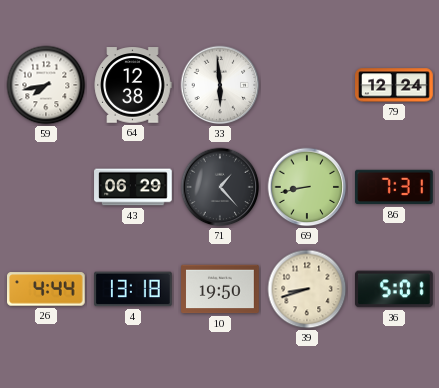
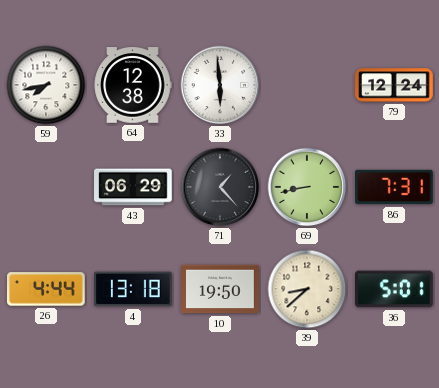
39: 8:42 -> 8:38 (307, 289)
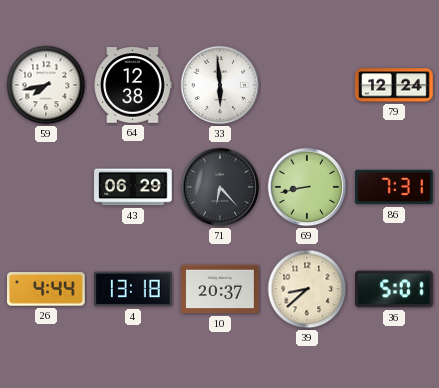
71: 1:23 -> 6:23 (220, 187)
10: 19:50 -> 20:37 (220, 289)
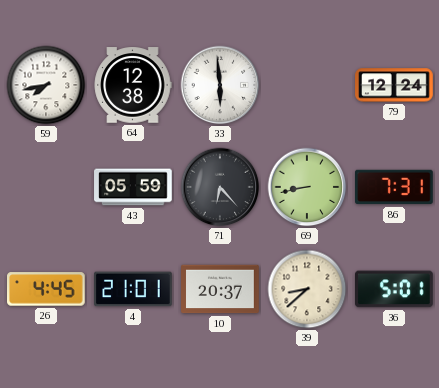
43: 06:29 -> 05:59 (133, 187)
26: 4:44 -> 4:45 (46, 289)
4: 13:18 -> 21:01 (134, 289)
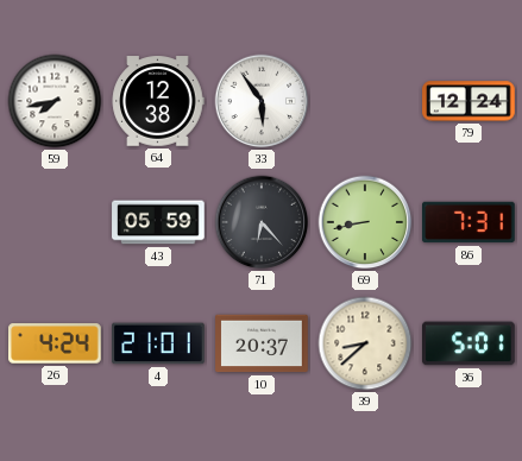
33: 5:59 -> 5:54 (262, 101)
26: 4:45 -> 4:24 (55, 343)
